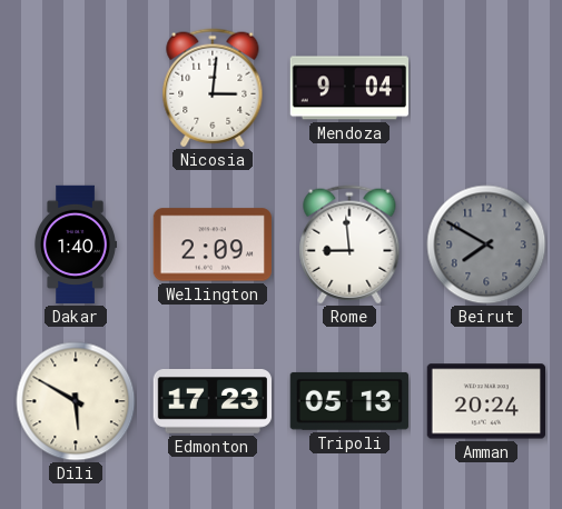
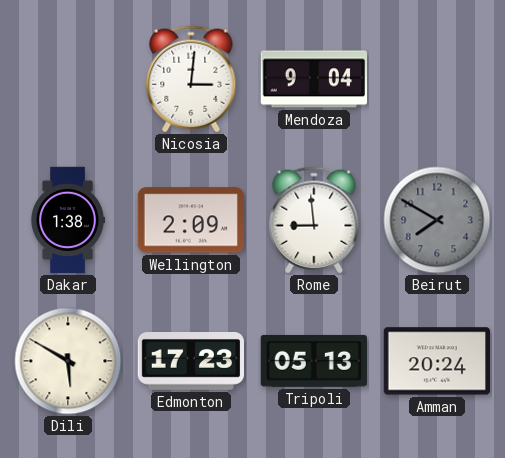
Dakar: 1:40 -> 1:38 (68, 220)
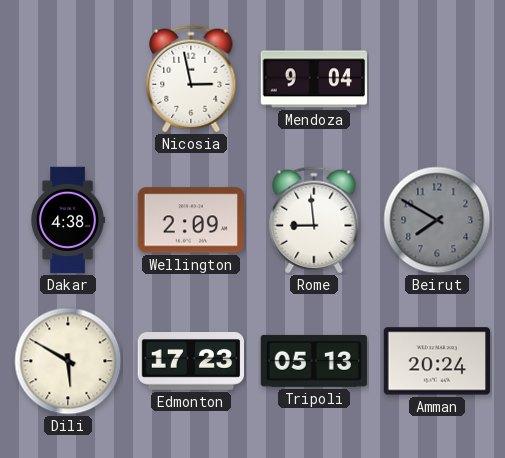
Nicosia: 3:01 -> 2:58 (191, 79)
Dakar: 1:38 -> 4:38 (68, 220)
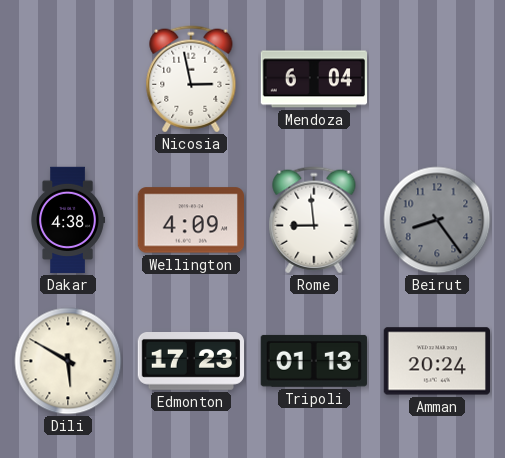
Mendoza: 9:04 -> 6:04 (314, 79)
Wellington: 2:09 -> 4:09 (190, 220)
Beirut: 7:50 -> 8:24 (437, 220)
Tripoli: 05:13 -> 01:13 (314, 361)
